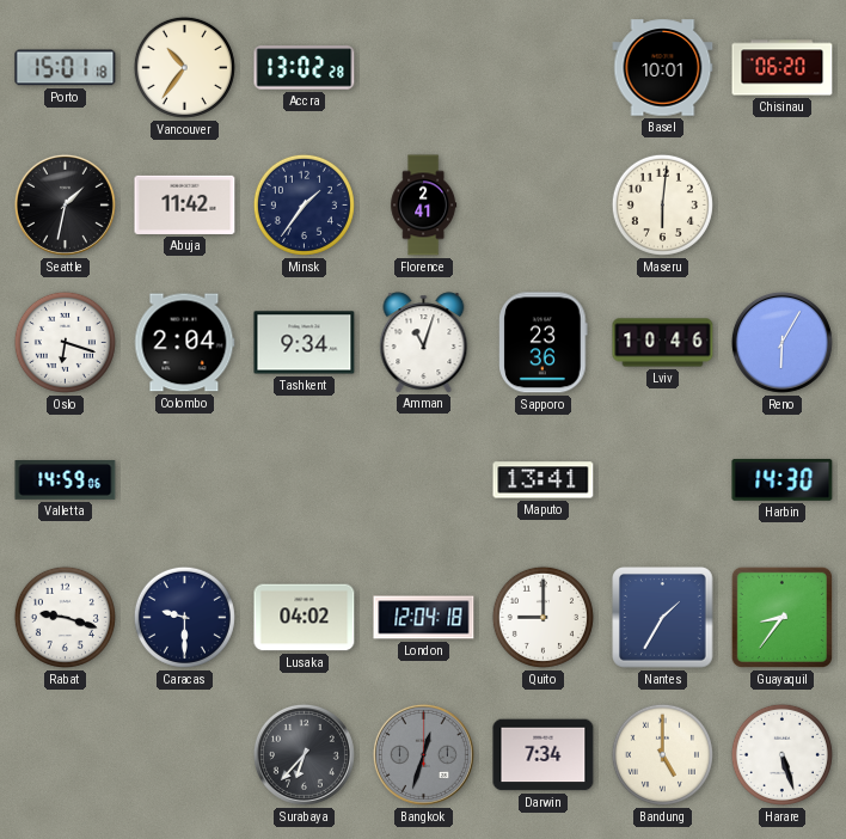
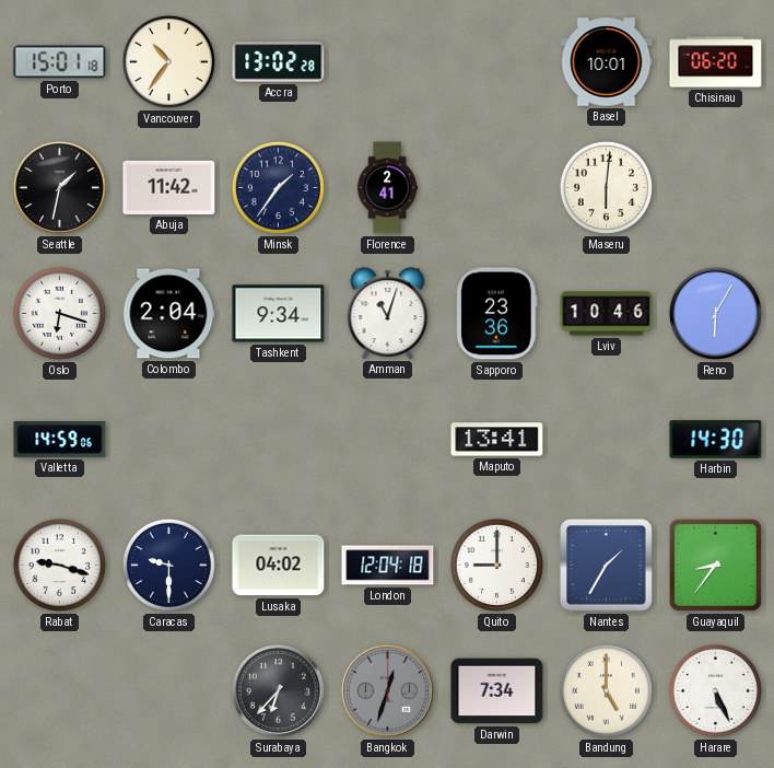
Harare: 5:27 -> 5:26 (715, 690)
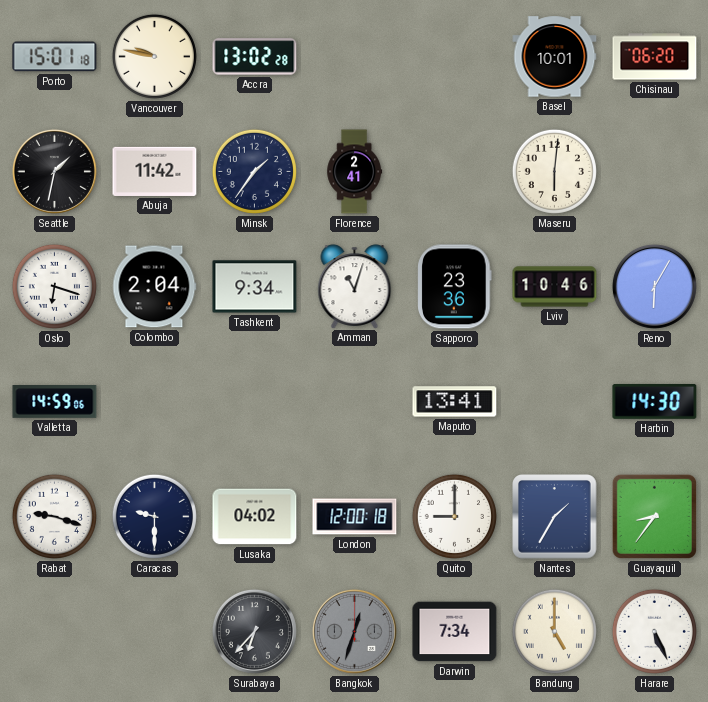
Vancouver: 10:36 -> 9:47 (154, 56)
London: 12:04 -> 12:00 (355, 517)
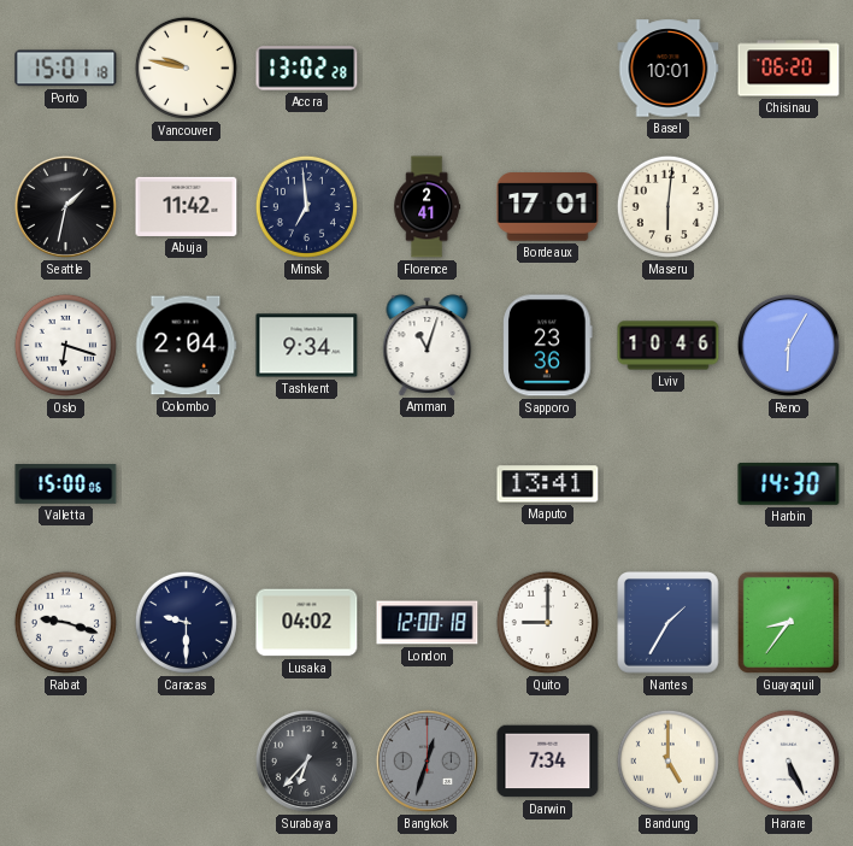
Minsk: 1:36 -> 6:59 (306, 206)
Bordeaux: none -> 17:01 (548, 207)
Valletta: 14:59 -> 15:00 (66, 484)
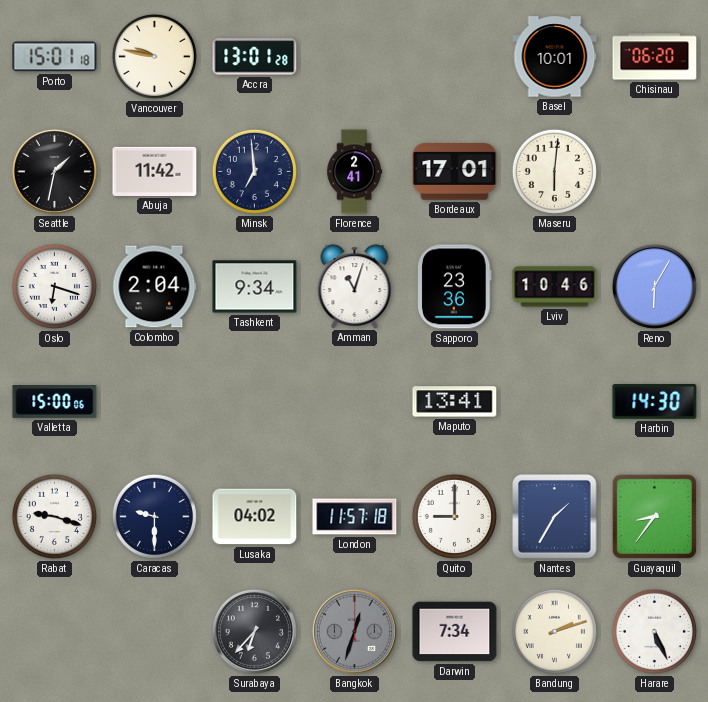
Accra: 13:02 -> 13:01 (255, 57)
London: 12:00 -> 11:57 (355, 517)
Bandung: 5:00 -> 2:12 (554, 631)
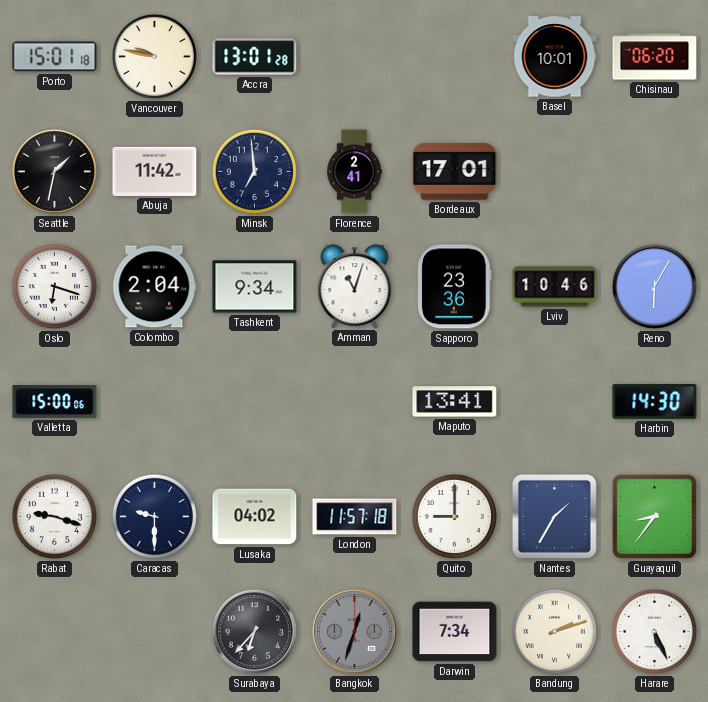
Maseru: 6:01 -> none (554, 171)
